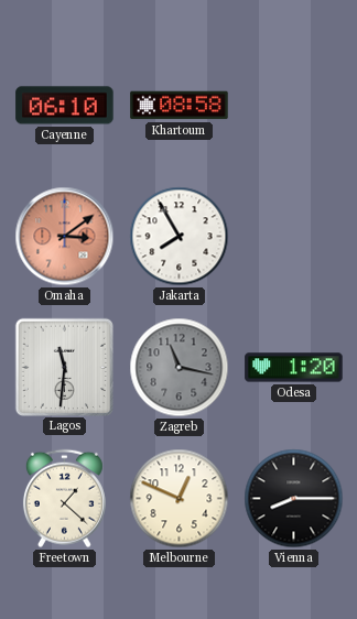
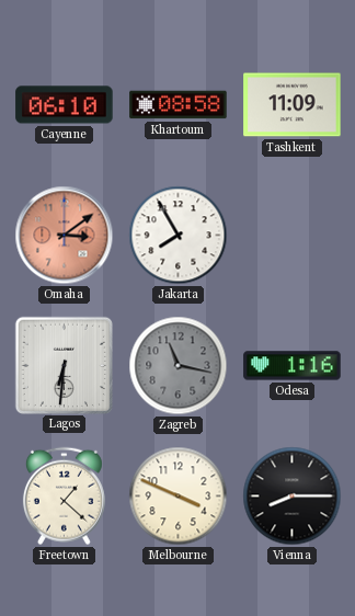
Tashkent: none -> 11:09 (293, 105)
Lagos: 11:31 -> 6:31 (64, 365)
Odesa: 1:20 -> 1:16 (293, 366)
Melbourne: 12:49 -> 3:49 (179, 497)
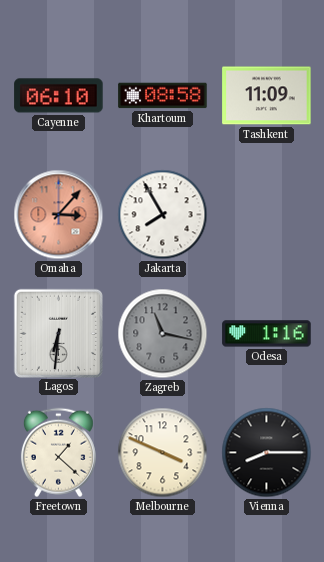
Omaha: 3:09 -> 3:07 (59, 215)
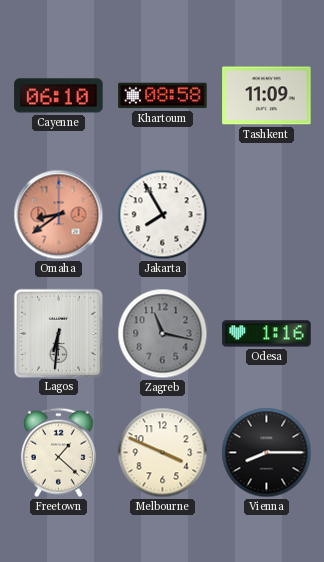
Omaha: 3:07 -> 8:39 (59, 215)
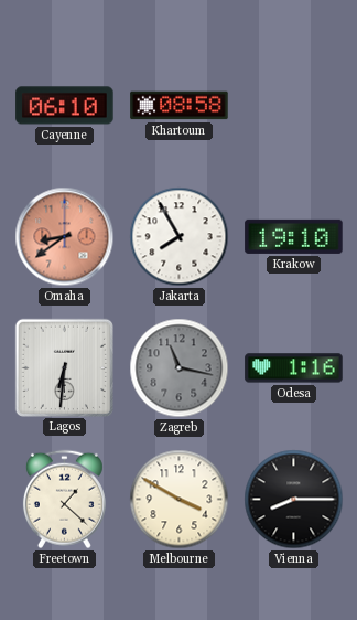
Tashkent: 11:09 -> none (267, 96)
Krakow: none -> 19:10 (294, 236)
Melbourne: 3:49 -> 3:50 (180, 500)
